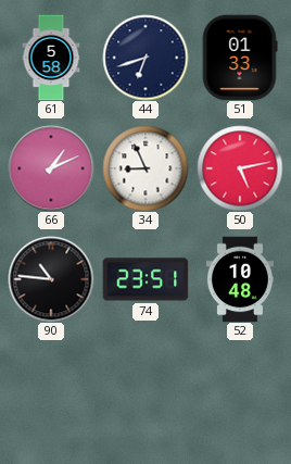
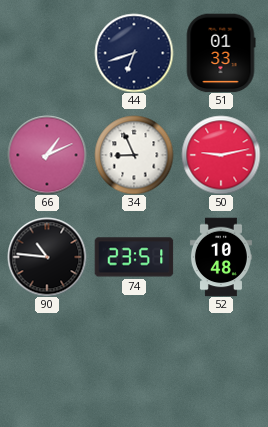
61: 5:58 -> none (51, 58)
50: 5:13 -> 9:13 (221, 155)
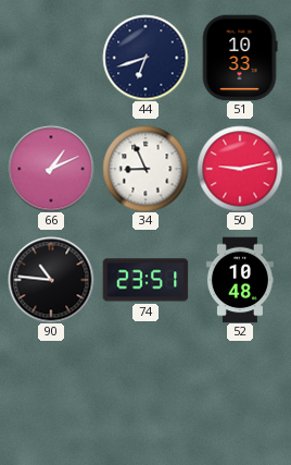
51: 01:33 -> 10:33 (240, 58)
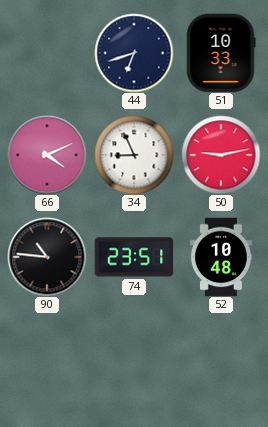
66: 1:11 -> 4:11 (47, 155)
